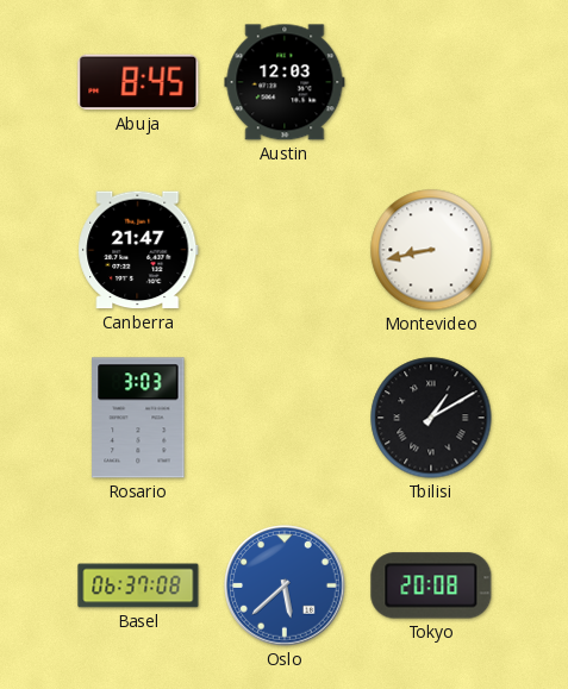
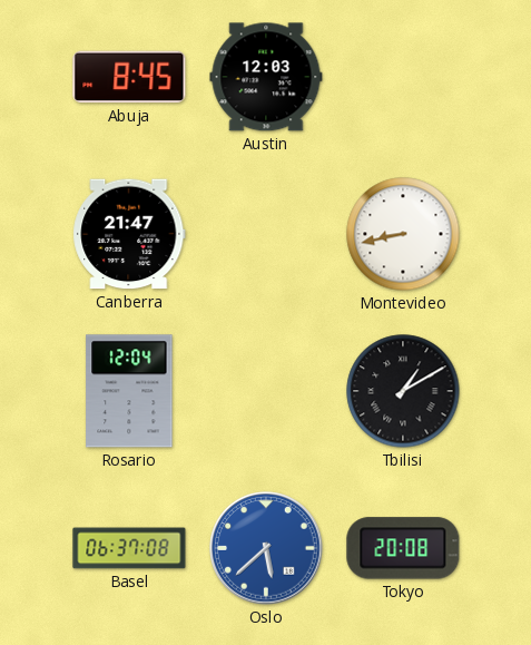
Rosario: 3:03 -> 12:04 (129, 391)
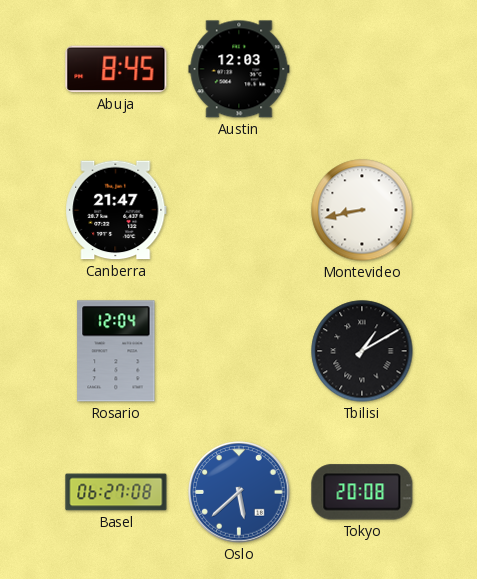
Basel: 06:37 -> 06:27 (116, 492)
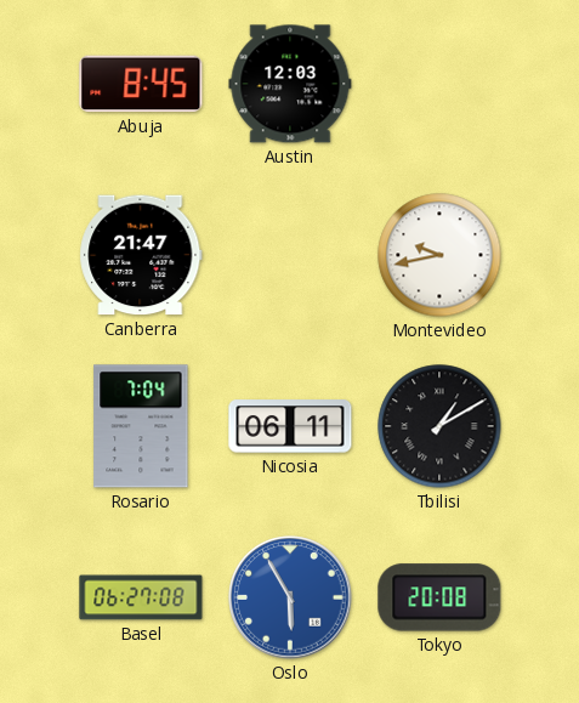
Montevideo: 8:43 -> 9:43 (439, 255)
Rosario: 12:04 -> 7:04 (141, 426)
Nicosia: none -> 06:11 (290, 426)
Oslo: 5:38 -> 5:55 (290, 597)
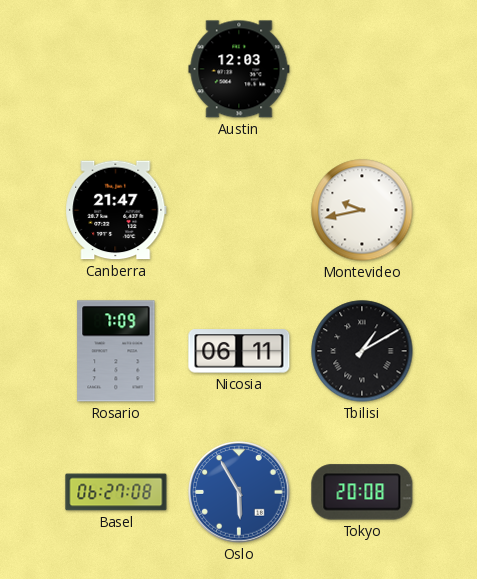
Abuja: 8:45 -> none (141, 84)
Rosario: 7:04 -> 7:09 (116, 351)
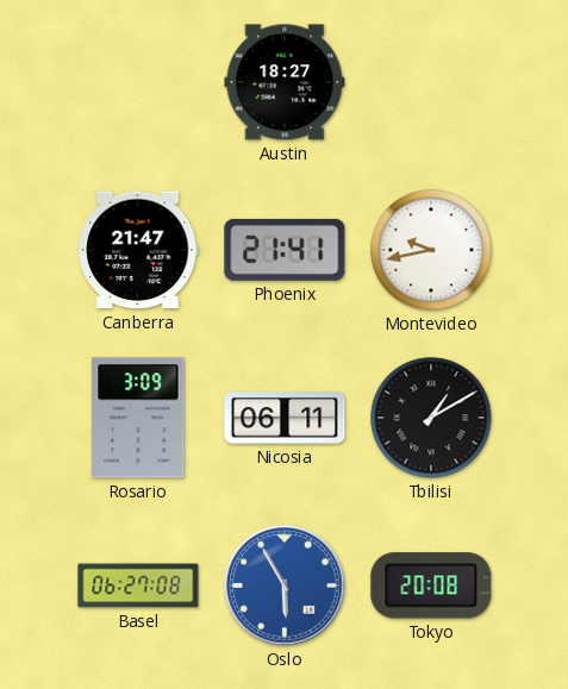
Austin: 12:03 -> 18:27 (285, 82)
Phoenix: none -> 21:41 (285, 250)
Rosario: 7:09 -> 3:09 (138, 418)
